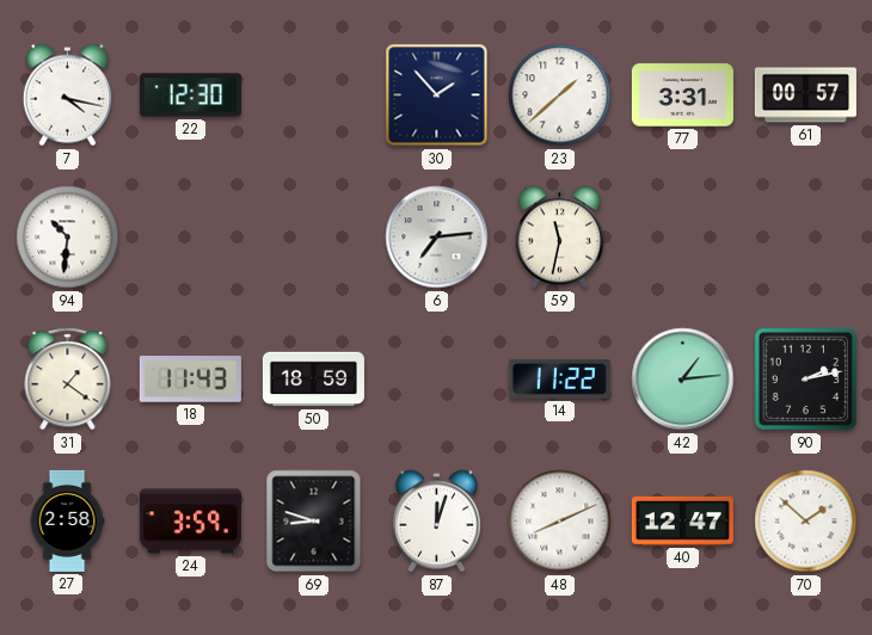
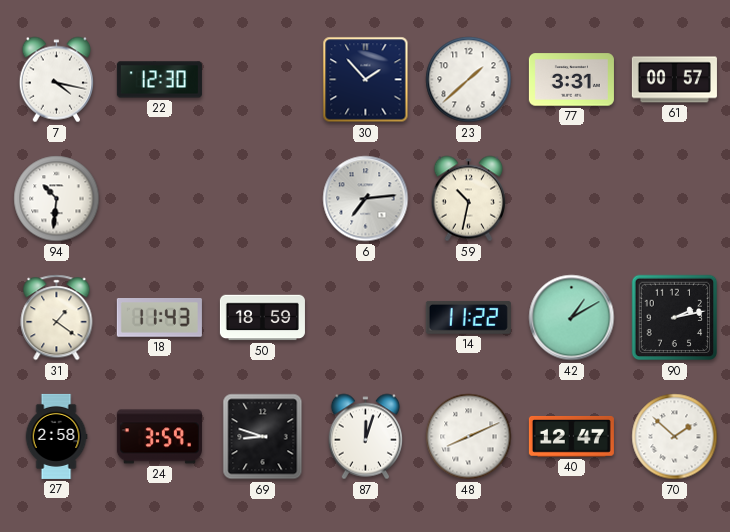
59: 11:32 -> 10:32 (469, 199)
42: 1:14 -> 1:10 (572, 318)
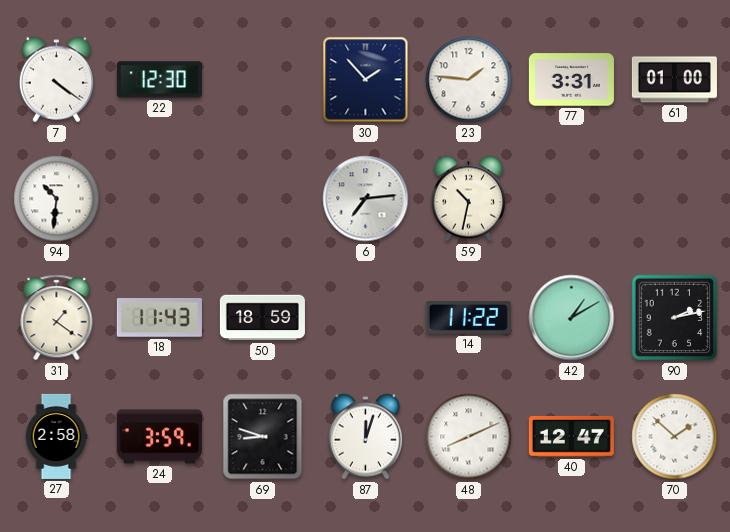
7: 4:17 -> 4:21 (57, 80)
23: 1:38 -> 1:46 (469, 80)
61: 00:57 -> 01:00 (674, 80)
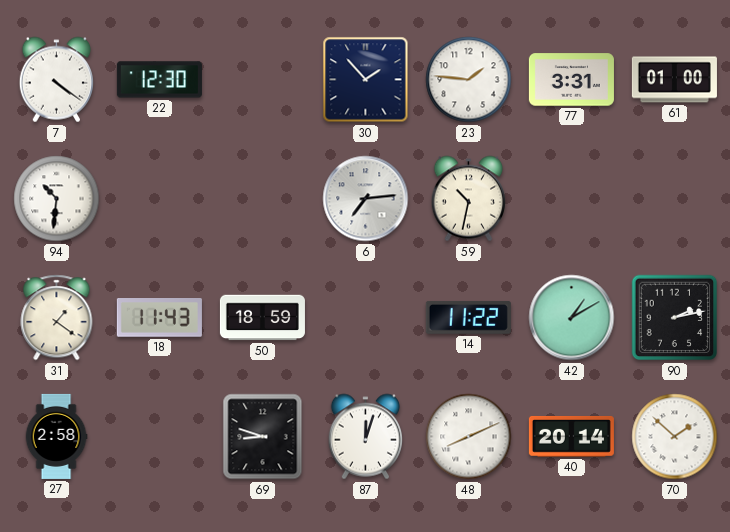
24: 3:59 -> none (159, 437)
40: 12:47 -> 20:14 (571, 436)
